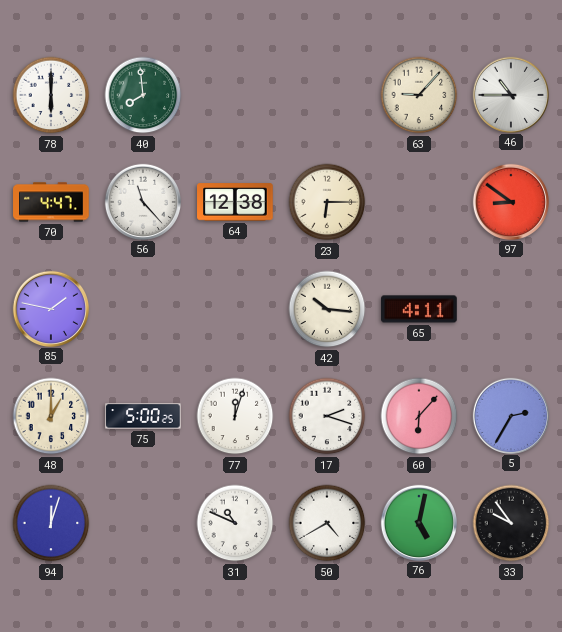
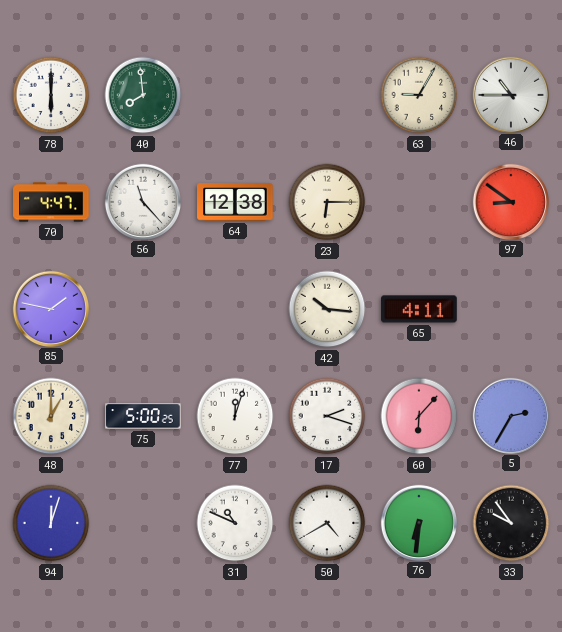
63: 9:07 -> 9:05 (419, 95)
76: 5:02 -> 6:31 (418, 522)
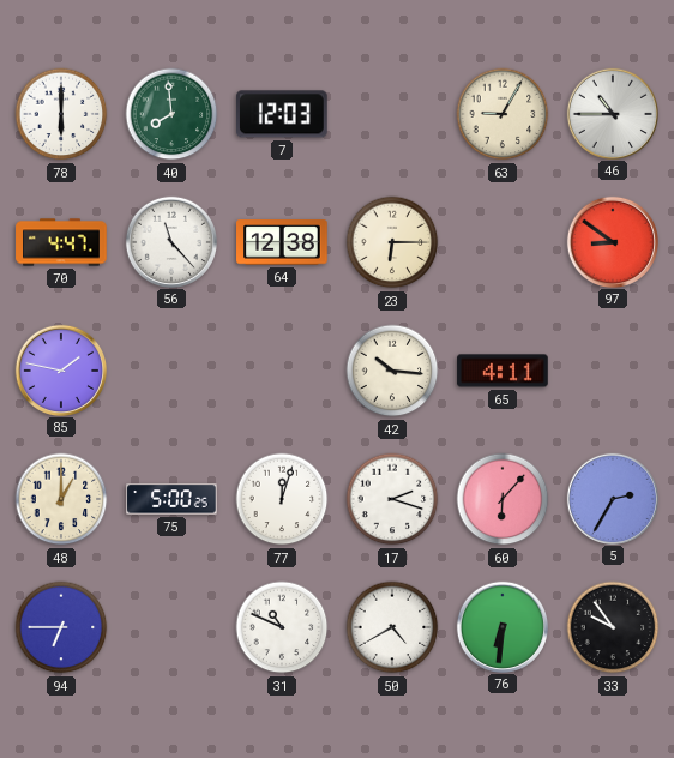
7: none -> 12:03 (283, 114)
94: 12:03 -> 6:45 (61, 627)
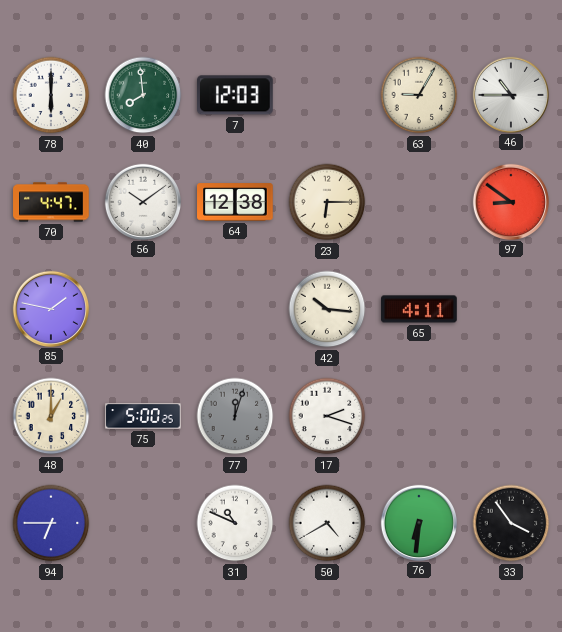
56: 11:23 -> 10:09 (142, 201)
77 dial: white -> grey (235, 416)
60: 6:07 -> none (503, 499)
5: 2:35 -> none (612, 498)
33: 9:54 -> 3:54 (511, 523)
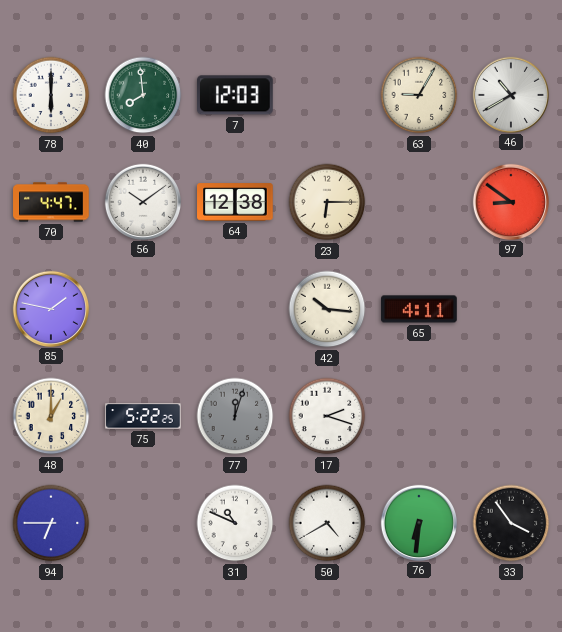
46: 10:45 -> 10:40 (510, 94)
75: 5:00 -> 5:22 (143, 416)
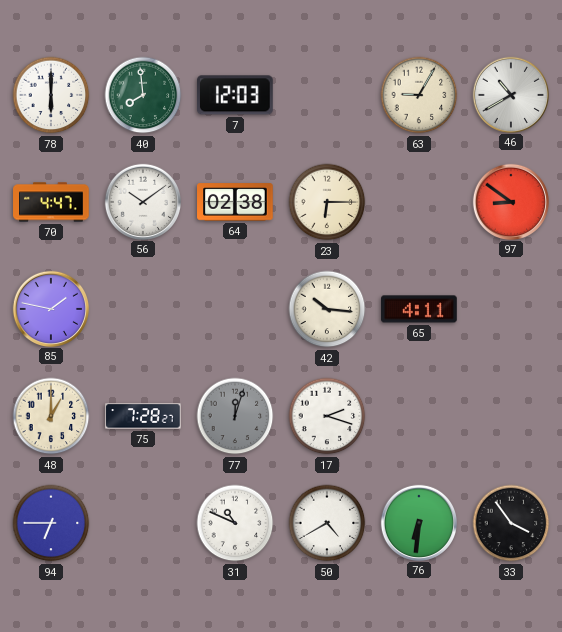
64: 12:38 -> 02:38 (235, 202)
75: 5:22 -> 7:28 (143, 416)
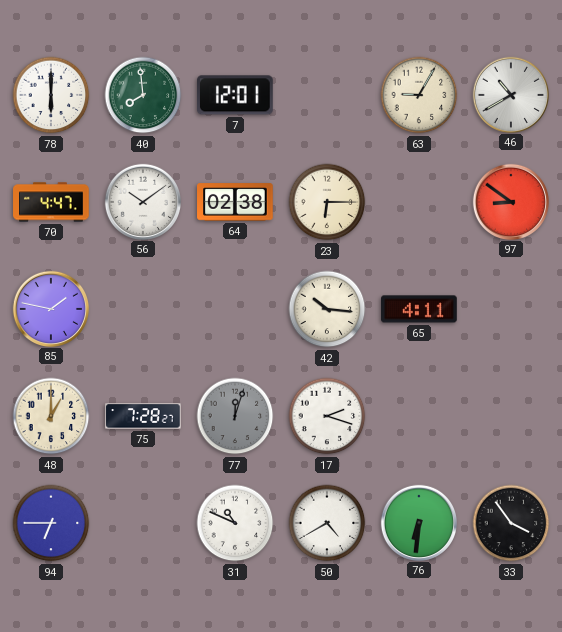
7: 12:03 -> 12:01 (236, 95)
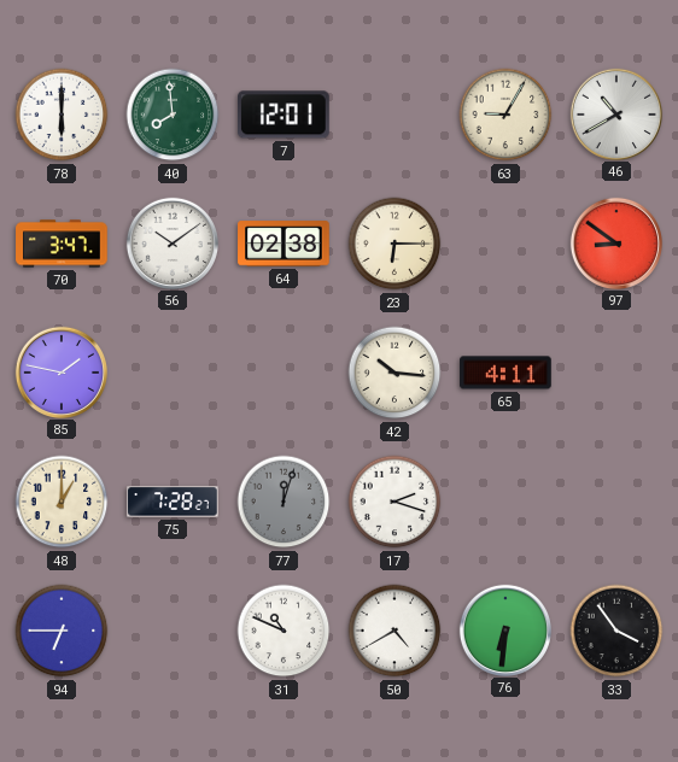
70: 4:47 -> 3:47 (62, 244)
